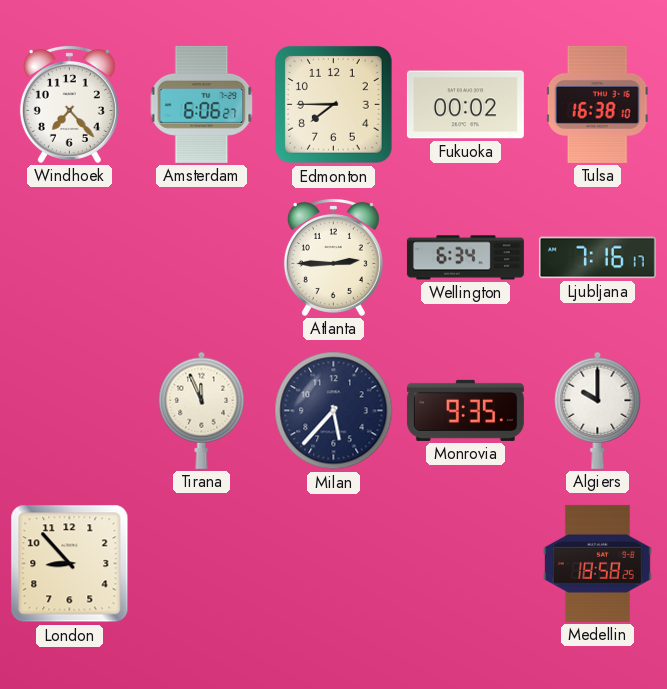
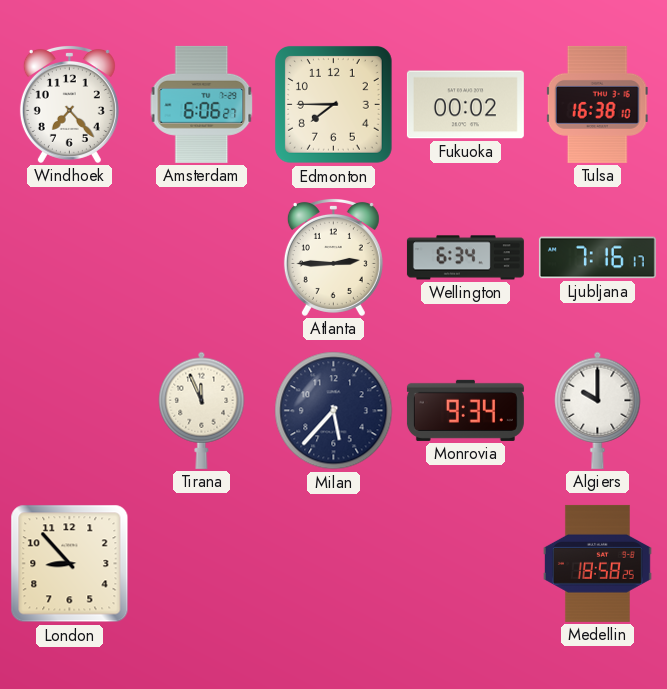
Monrovia: 9:35 -> 9:34 (465, 410)
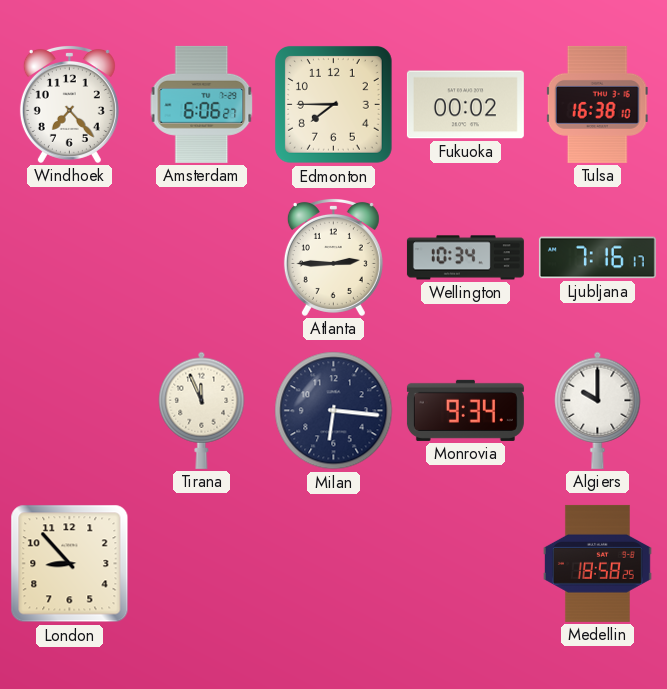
Wellington: 6:34 -> 10:34 (465, 258)
Milan: 5:37 -> 6:16 (334, 411)
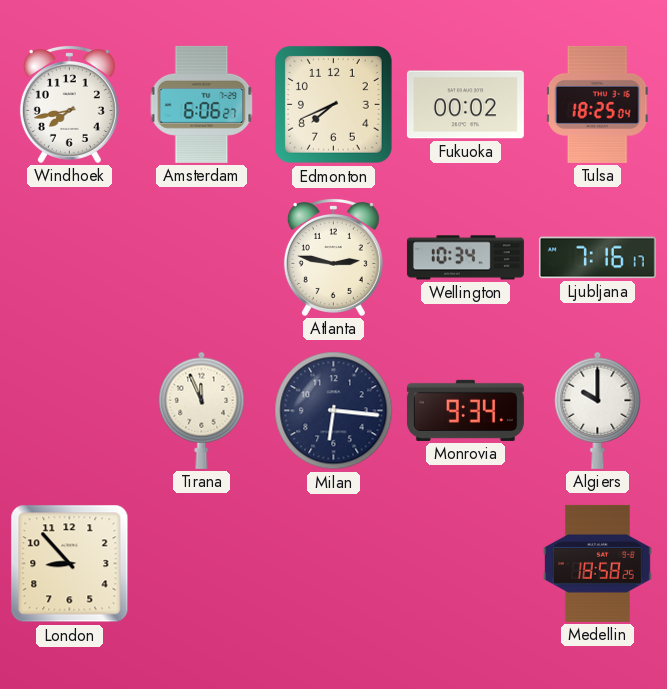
Windhoek: 7:23 -> 7:43 (69, 105)
Edmonton: 7:45 -> 7:41 (333, 104)
Tulsa: 16:38 -> 18:25 (597, 104)
Atlanta: 2:45 -> 2:47 (333, 258)
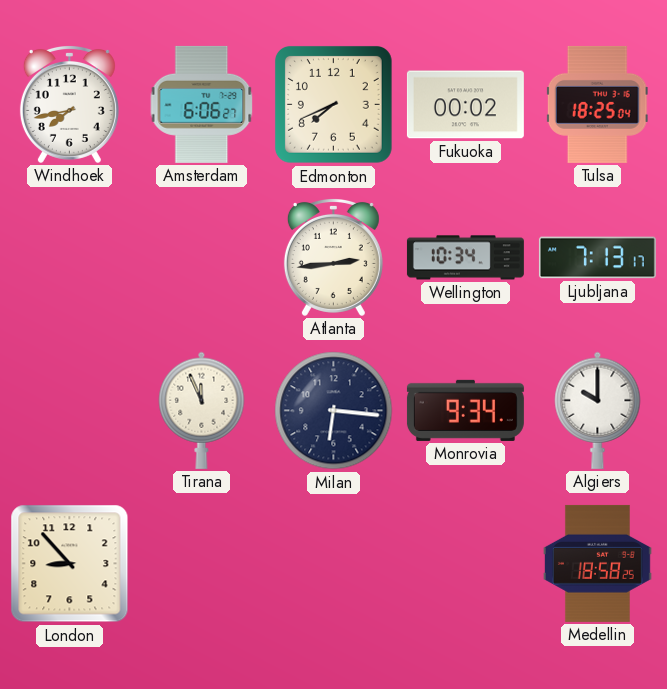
Atlanta: 2:47 -> 2:44 (333, 258)
Ljubljana: 7:16 -> 7:13 (597, 258)
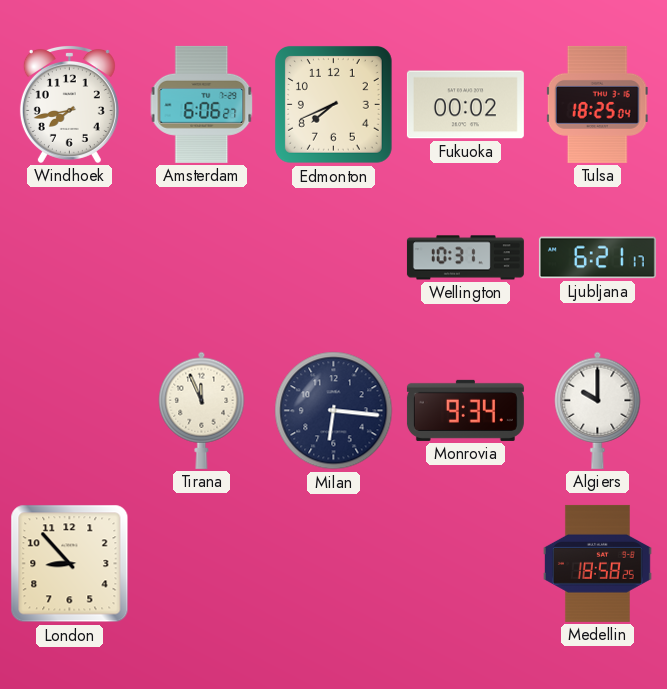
Atlanta: 2:44 -> none (333, 258)
Wellington: 10:34 -> 10:31 (465, 258)
Ljubljana: 7:13 -> 6:21 (597, 258)
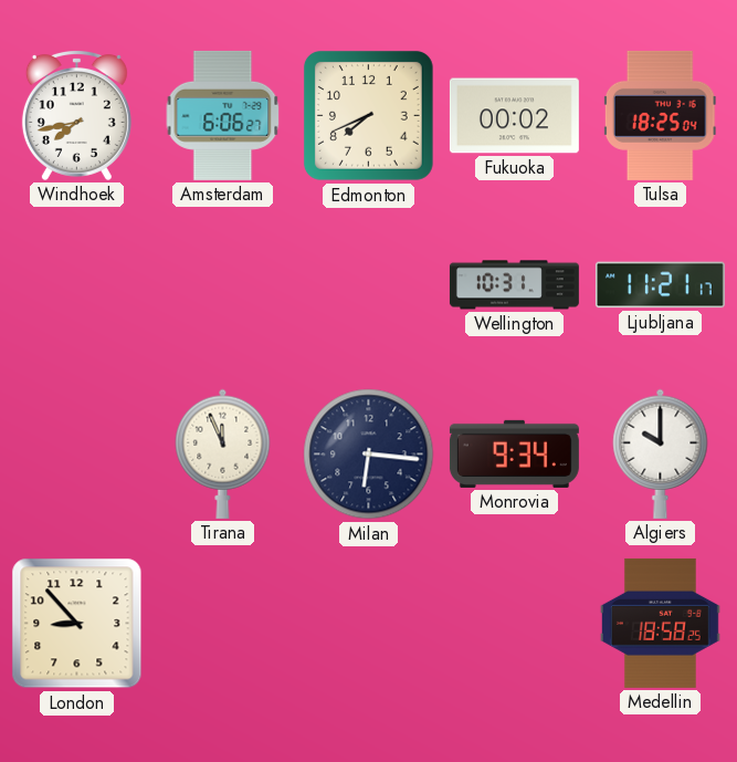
Ljubljana: 6:21 -> 11:21 (660, 285)
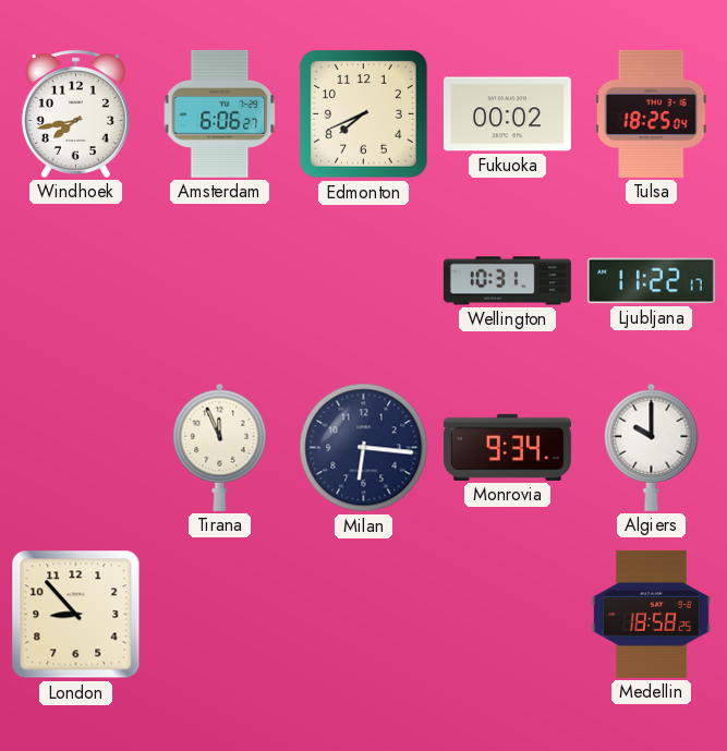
Ljubljana: 11:21 -> 11:22 (651, 281)
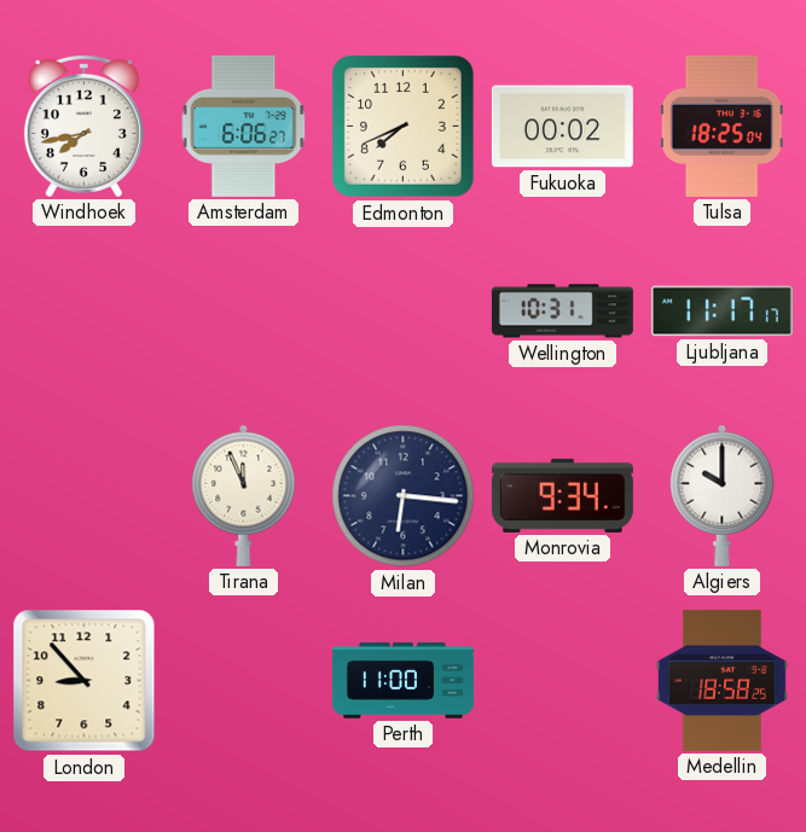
Ljubljana: 11:22 -> 11:17 (721, 312)
Perth: none -> 11:00 (402, 681)
